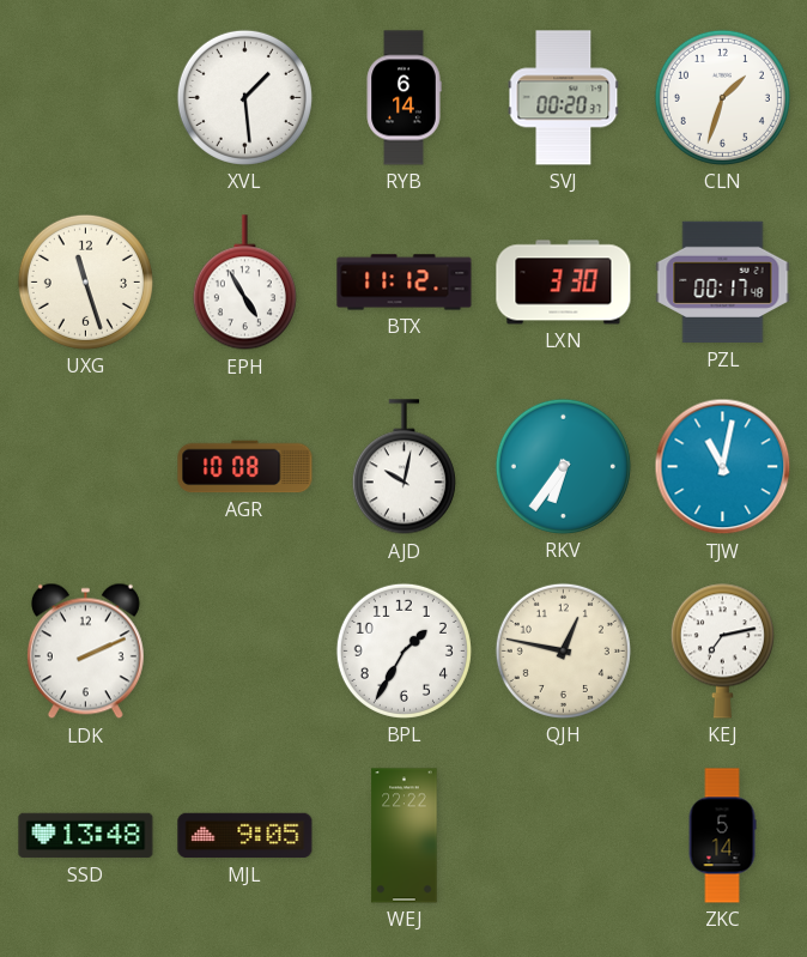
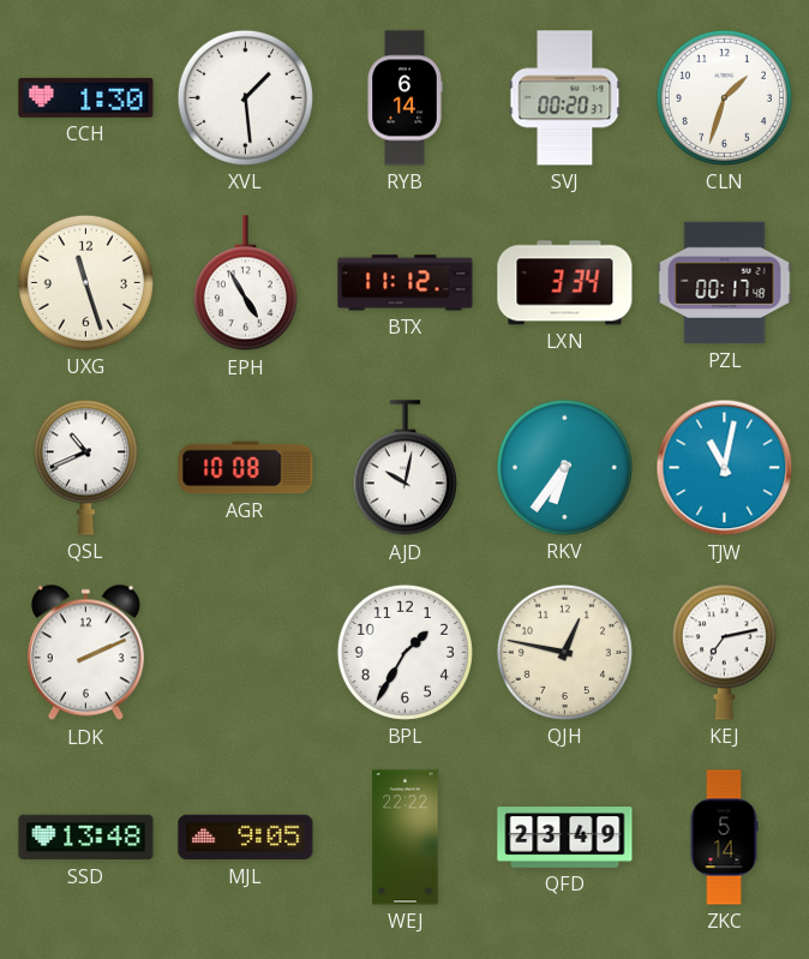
CCH: none -> 1:30 (86, 97)
LXN: 3:30 -> 3:34 (565, 283)
QSL: none -> 10:41 (85, 467)
QFD: none -> 23:49 (565, 838)
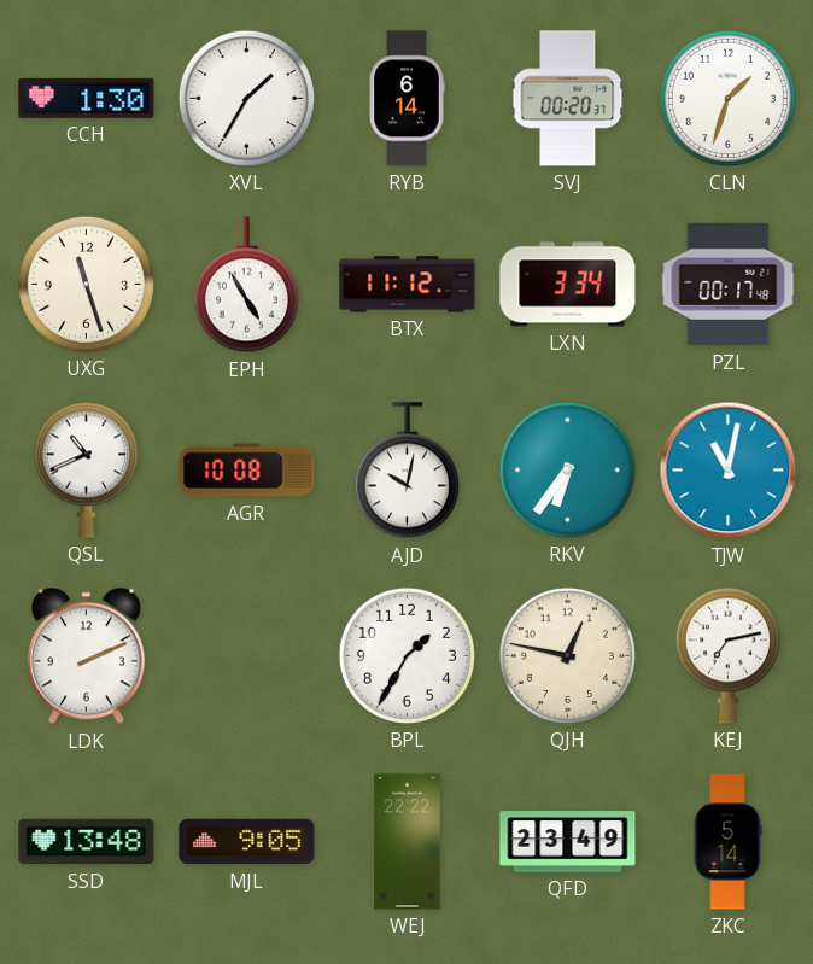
XVL: 1:29 -> 1:35 (246, 98)
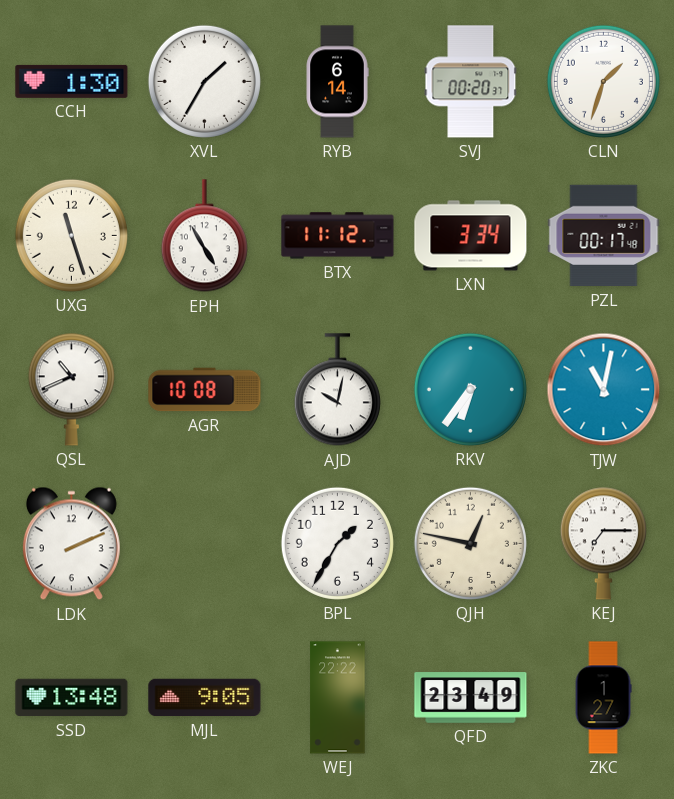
KEJ: 7:13 -> 7:15 (603, 543)
ZKC: 5:14 -> 1:27 (603, 698)
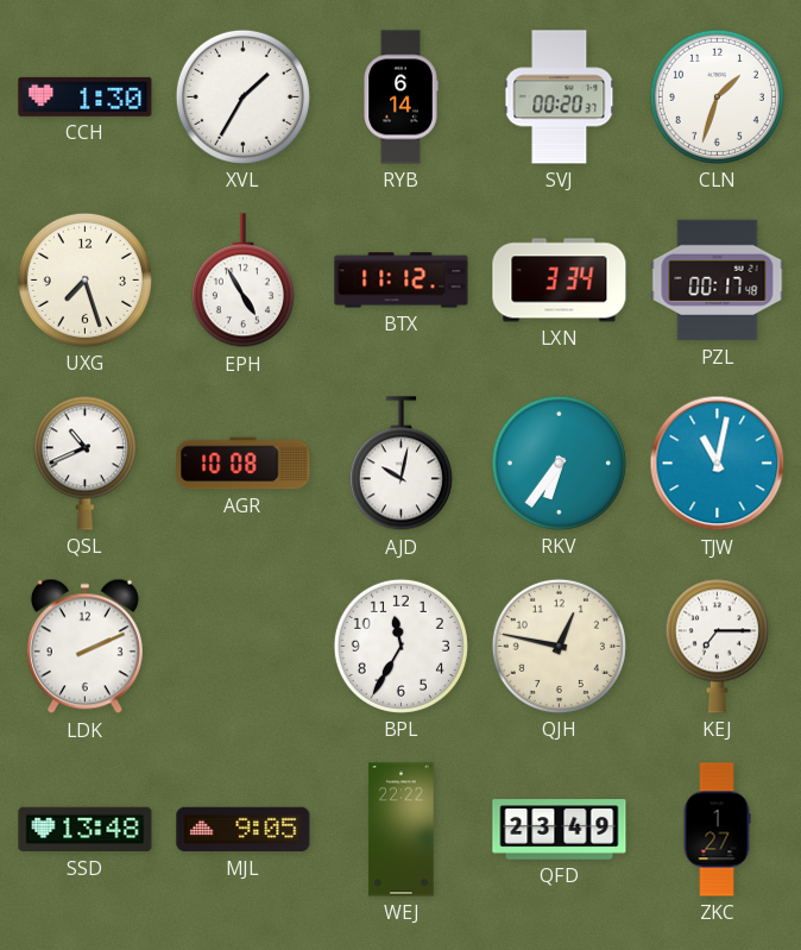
UXG: 11:27 -> 7:27 (84, 279)
BPL: 1:35 -> 11:35 (400, 646)
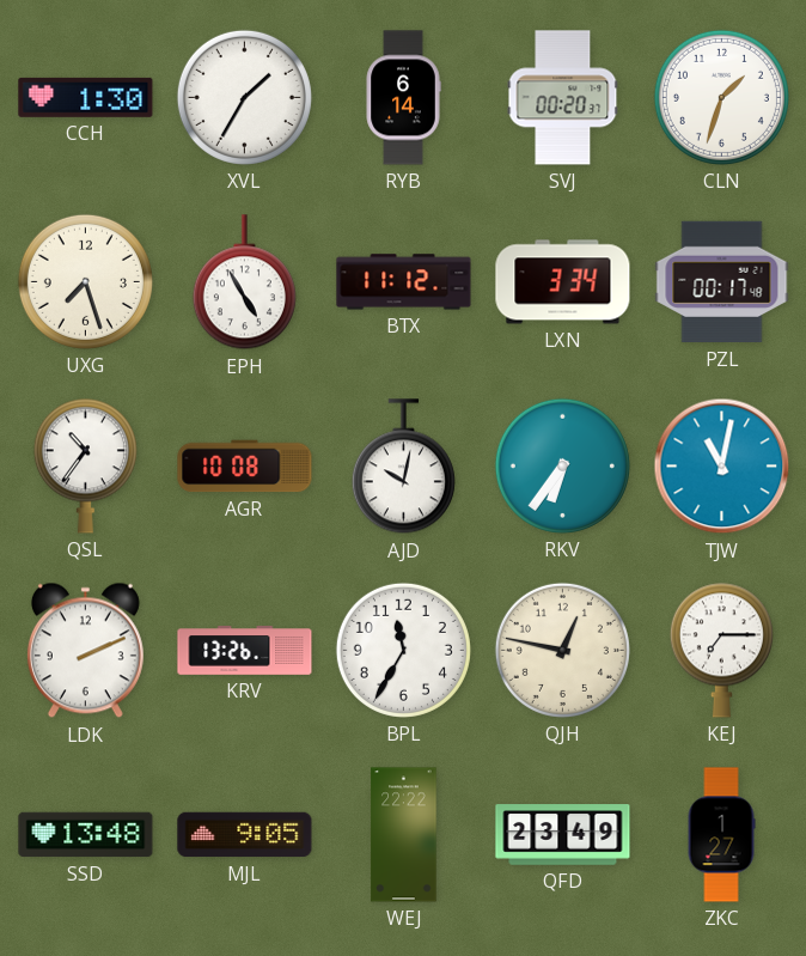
QSL: 10:41 -> 10:36 (85, 465)
KRV: none -> 13:26 (245, 651)
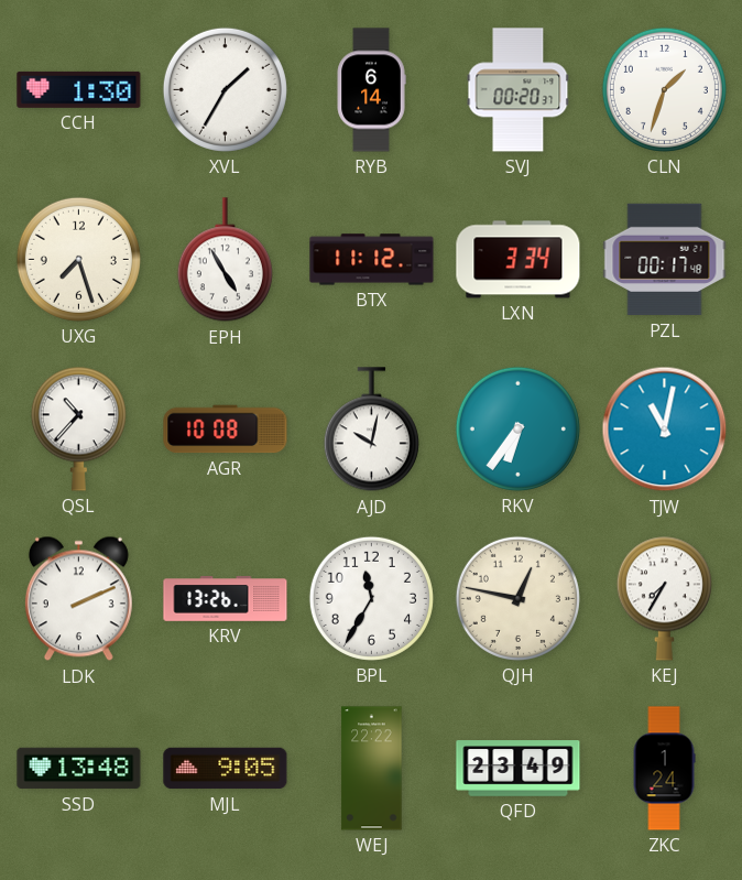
QSL: 10:36 -> 10:37 (78, 428)
KEJ: 7:15 -> 7:35 (664, 598)
ZKC: 1:27 -> 1:24 (664, 769)
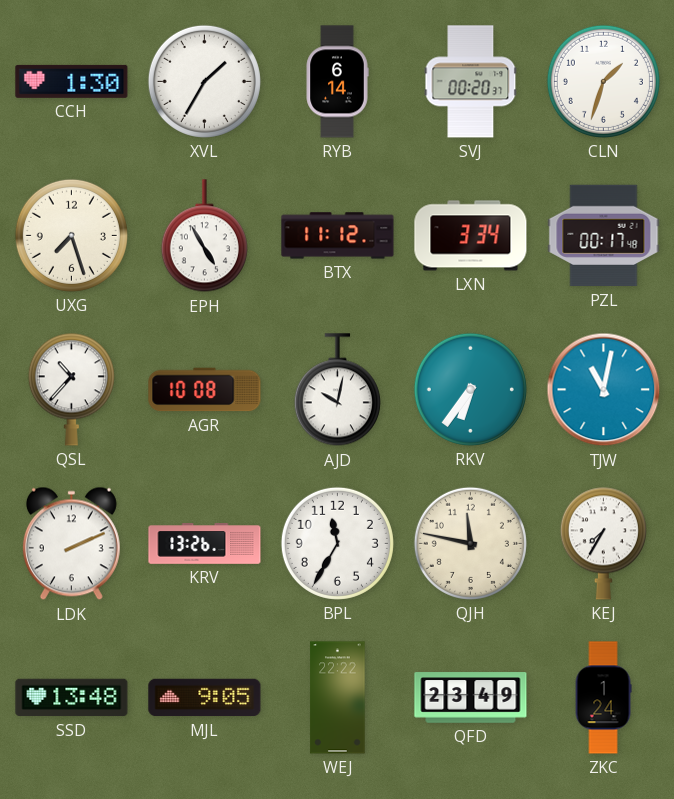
QJH: 12:47 -> 11:47 (470, 543)
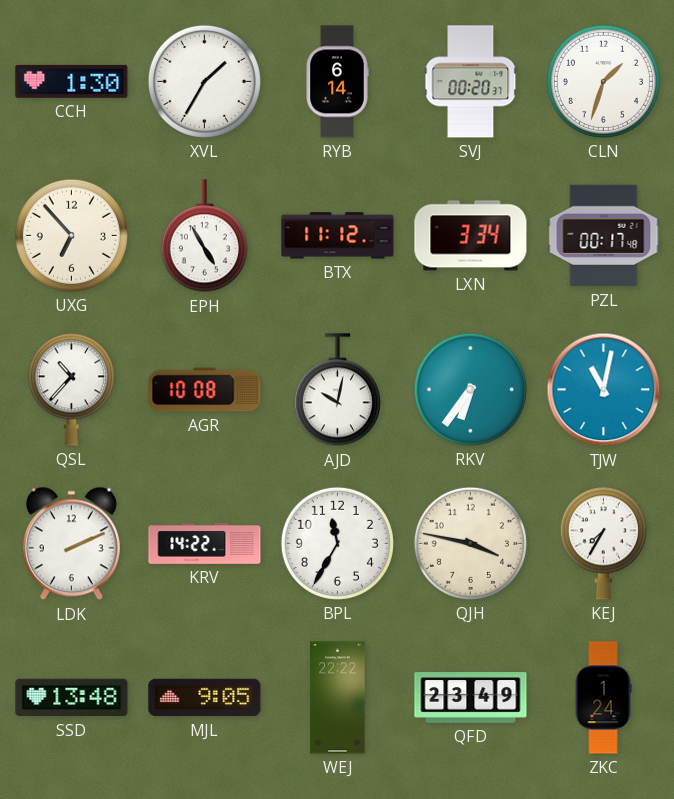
UXG: 7:27 -> 6:53 (71, 235)
KRV: 13:26 -> 14:22 (205, 544)
QJH: 11:47 -> 3:47 (470, 543)
